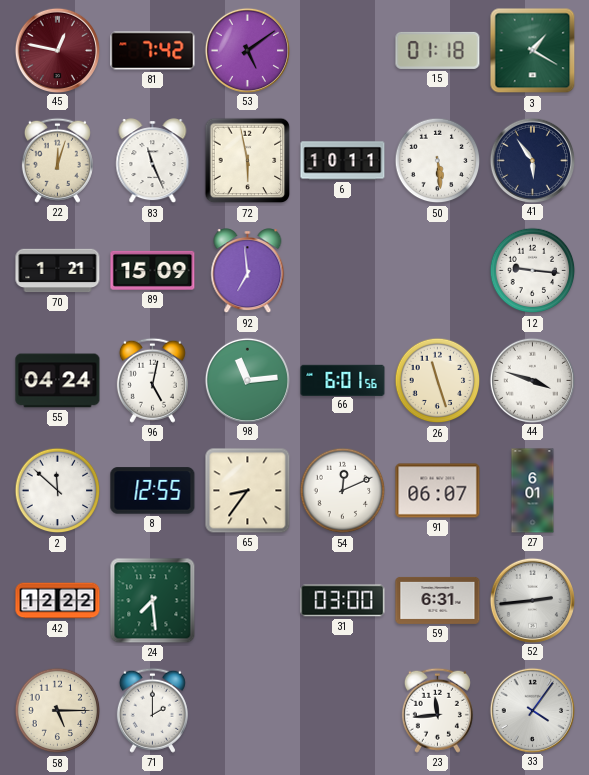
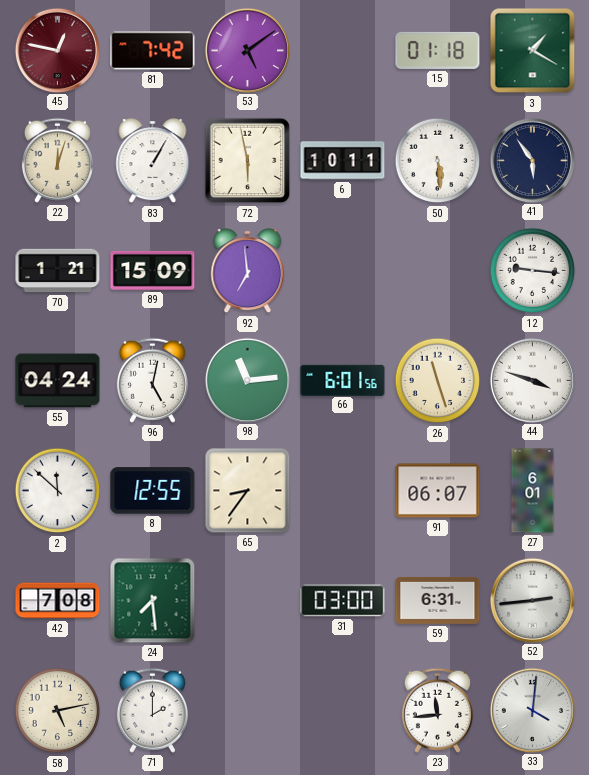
83: 11:26 -> 1:05 (153, 161)
54: 12:11 -> none (343, 491)
42: 12:22 -> 7:08 (58, 601)
58: 5:15 -> 5:13 (58, 711)
33: 4:06 -> 4:01 (532, 710)
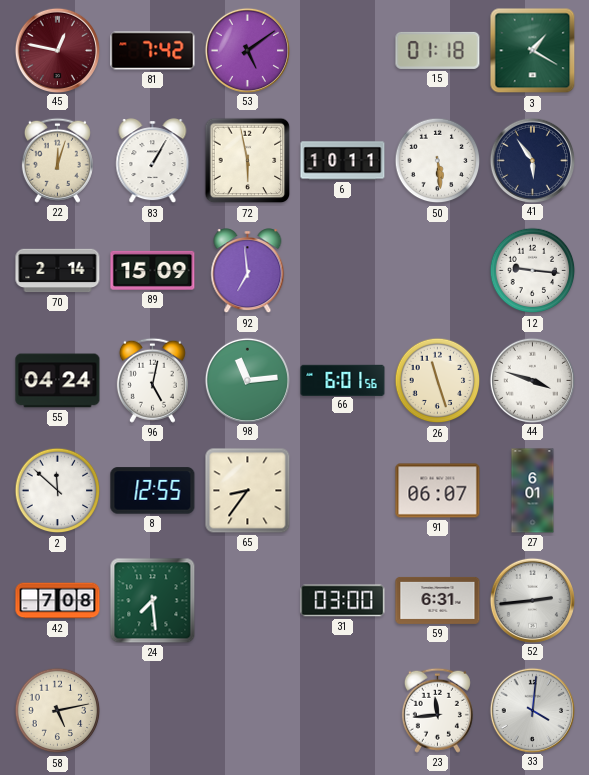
70: 1:21 -> 2:14 (58, 271)
71: 2:00 -> none (152, 710)
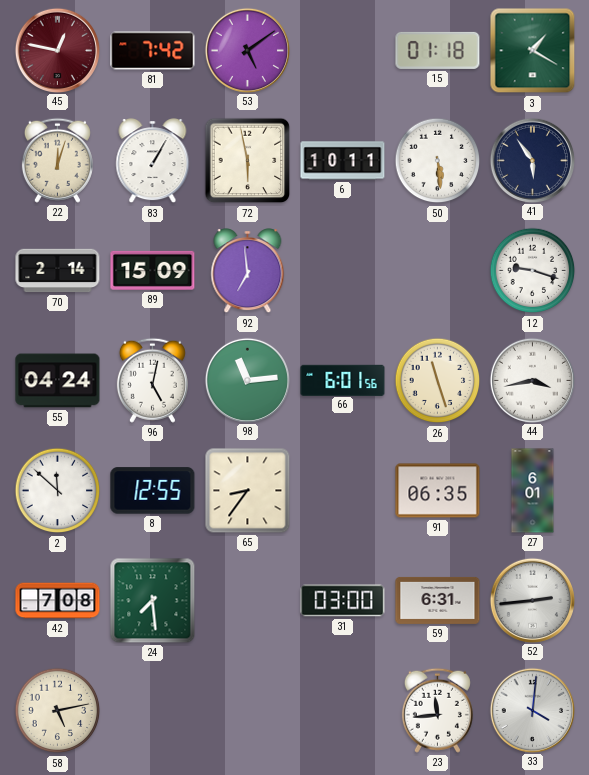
12: 9:16 -> 9:18 (533, 271)
44: 3:48 -> 3:43 (532, 380)
91: 06:07 -> 06:35 (438, 491)
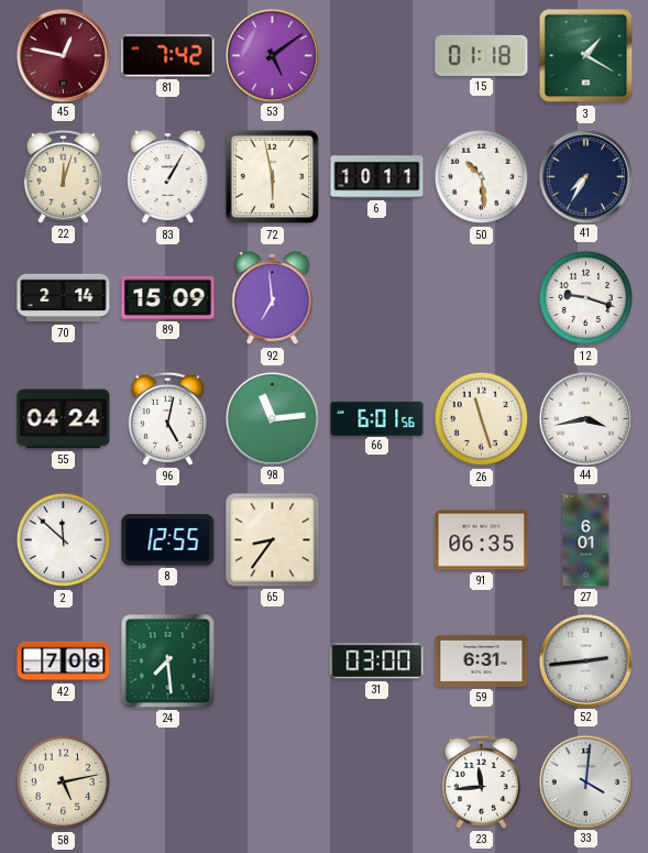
50: 5:29 -> 10:29 (482, 177)
41: 5:54 -> 7:35 (585, 176)
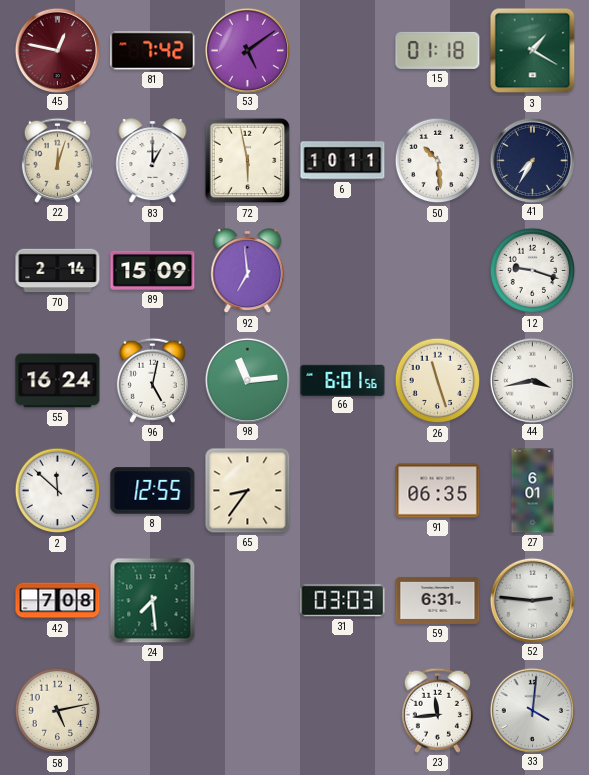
83: 1:05 -> 1:00 (153, 161)
55: 04:24 -> 16:24 (58, 381)
31: 03:00 -> 03:03 (343, 601)
52: 2:44 -> 2:46 (532, 600)
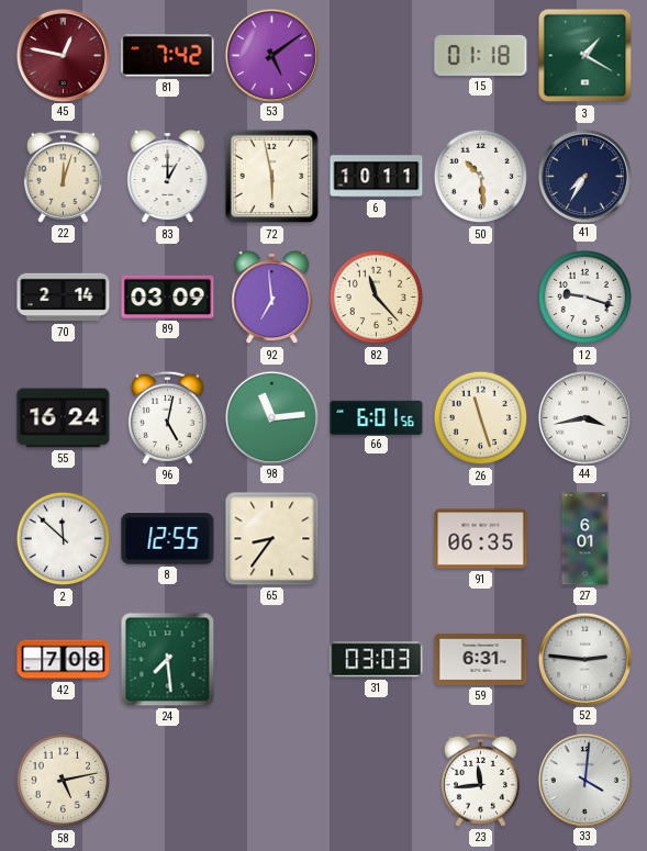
89: 15:09 -> 03:09 (168, 296)
82: none -> 11:23 (377, 298)
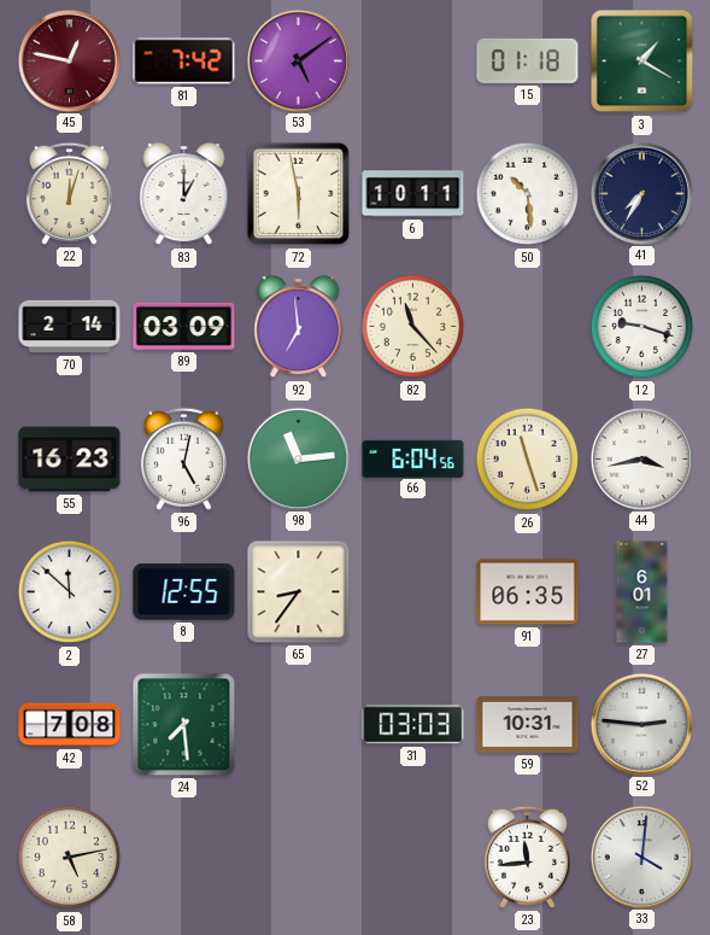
55: 16:24 -> 16:23 (70, 460)
66: 6:01 -> 6:04 (413, 458)
59: 6:31 -> 10:31 (528, 724)
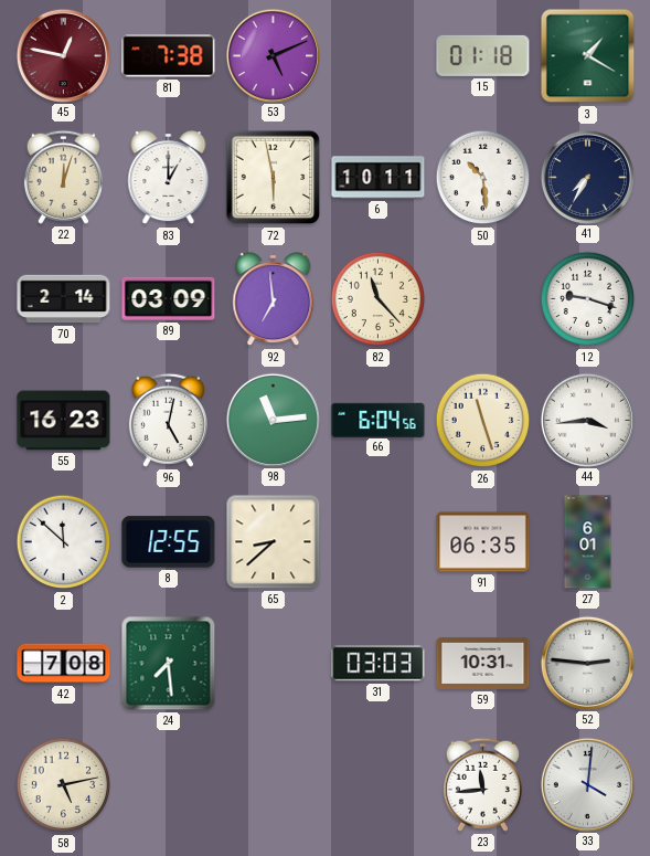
81: 7:42 -> 7:38 (169, 56)
53: 5:09 -> 5:11 (273, 55)
44: 3:43 -> 3:44 (587, 420)
65: 8:36 -> 8:38 (274, 542)
